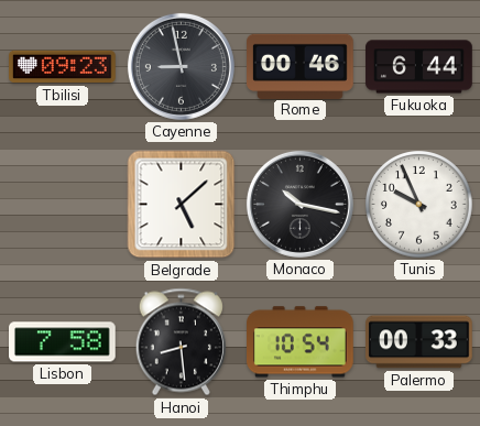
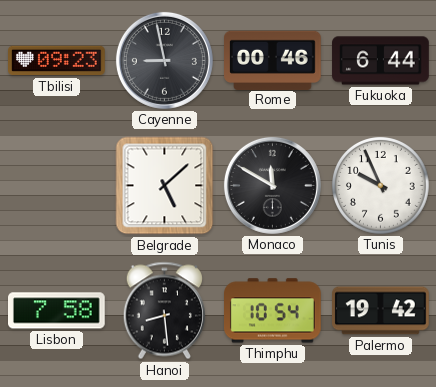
Monaco: 10:17 -> 11:50 (272, 185)
Palermo: 00:33 -> 19:42 (381, 311)
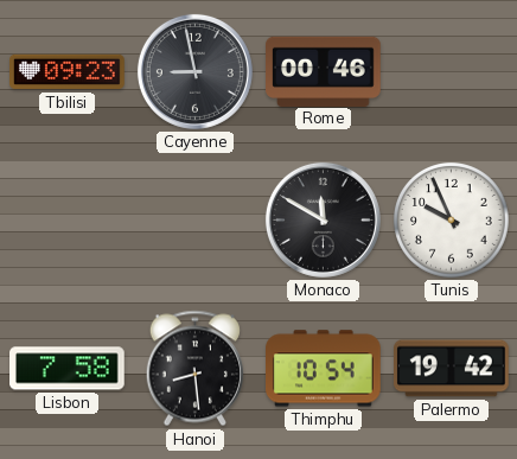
Fukuoka: 6:44 -> none (381, 61)
Belgrade: 5:08 -> none (165, 186)
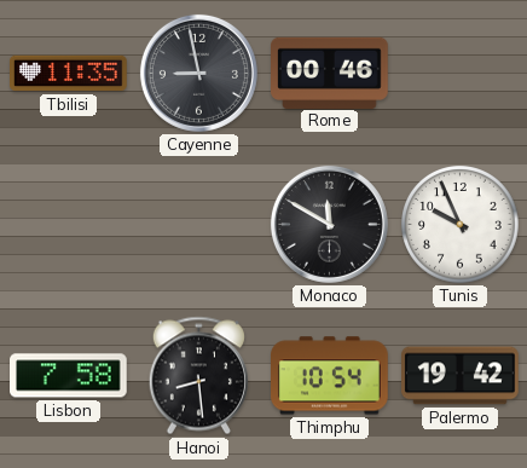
Tbilisi: 09:23 -> 11:35 (69, 74)
